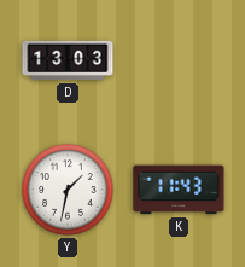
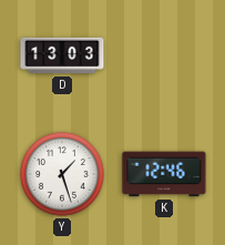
Y: 1:32 -> 1:27 (62, 174)
K: 11:43 -> 12:46 (164, 174)
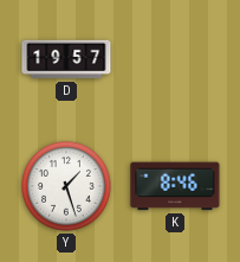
D: 13:03 -> 19:57 (66, 59)
K: 12:46 -> 8:46 (175, 186)
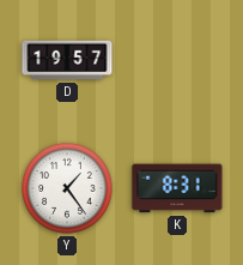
Y: 1:27 -> 1:24 (67, 188)
K: 8:46 -> 8:31 (177, 188)
